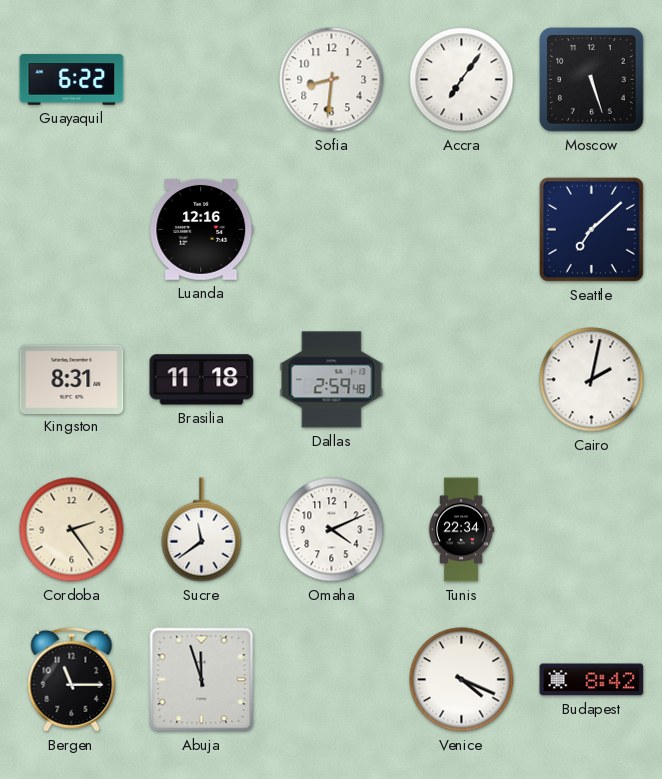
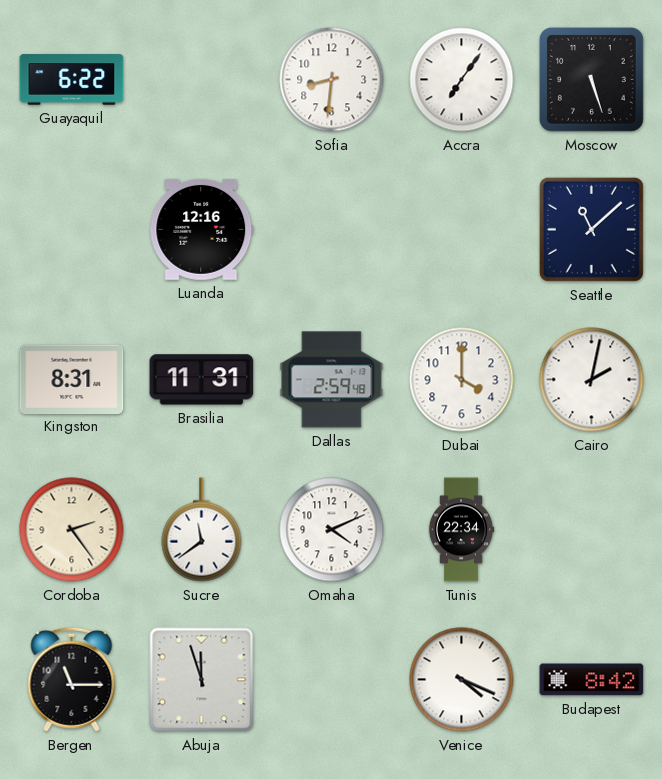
Seattle: 7:08 -> 11:08 (591, 229)
Brasilia: 11:18 -> 11:31 (202, 380)
Dubai: none -> 4:00 (462, 380)
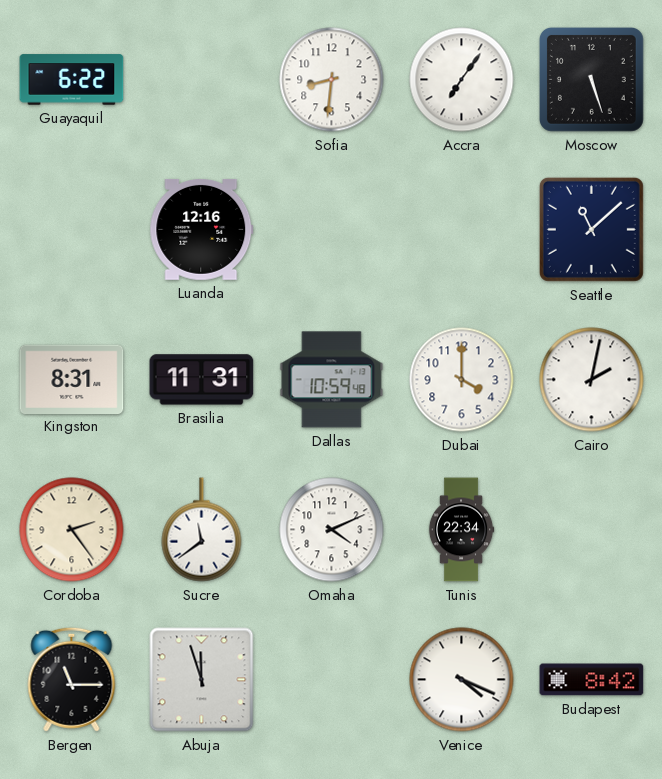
Dallas: 2:59 -> 10:59 (332, 380)
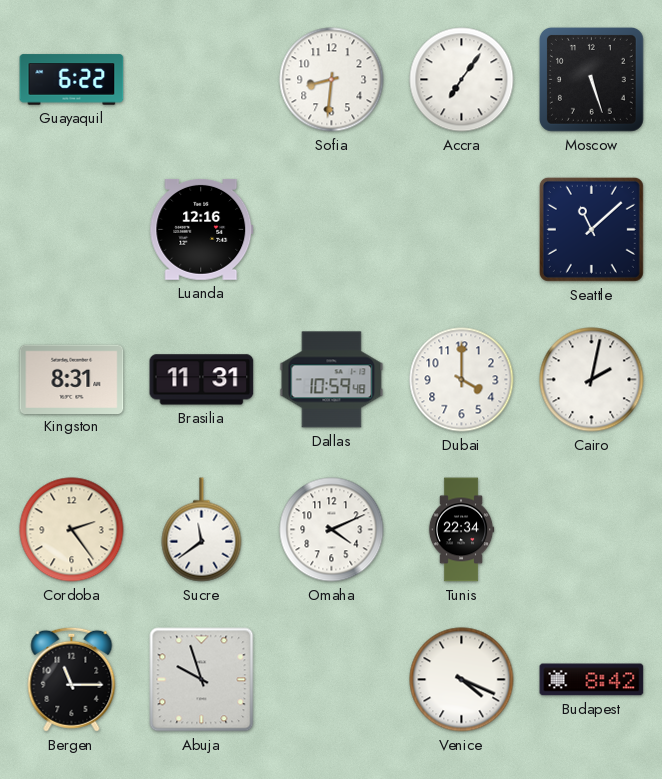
Abuja: 11:57 -> 9:57 (202, 680)
